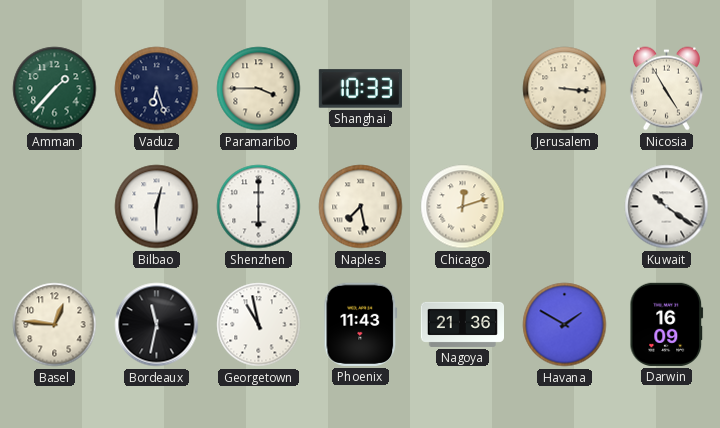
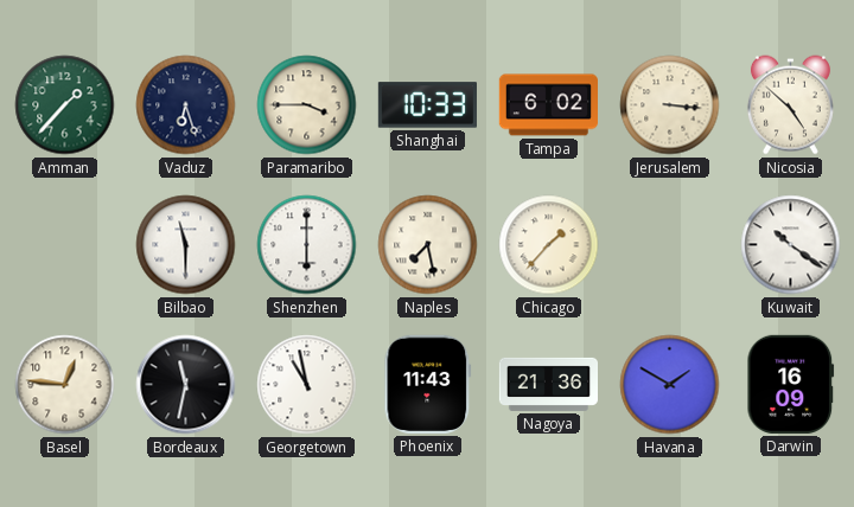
Tampa: none -> 6:02 (548, 105)
Nicosia: 4:55 -> 4:52 (790, 105)
Bilbao: 12:30 -> 11:30 (186, 245)
Chicago: 12:12 -> 1:37 (549, 245)
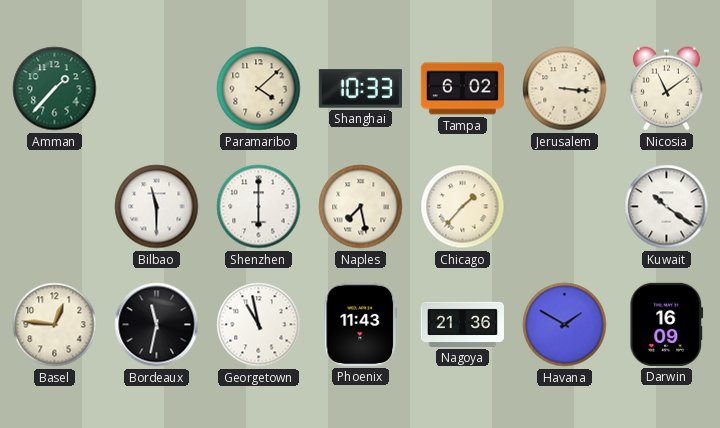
Vaduz: 6:27 -> none (186, 105)
Paramaribo: 3:45 -> 4:08 (259, 89)
Nicosia: 4:52 -> 11:09 (666, 89)
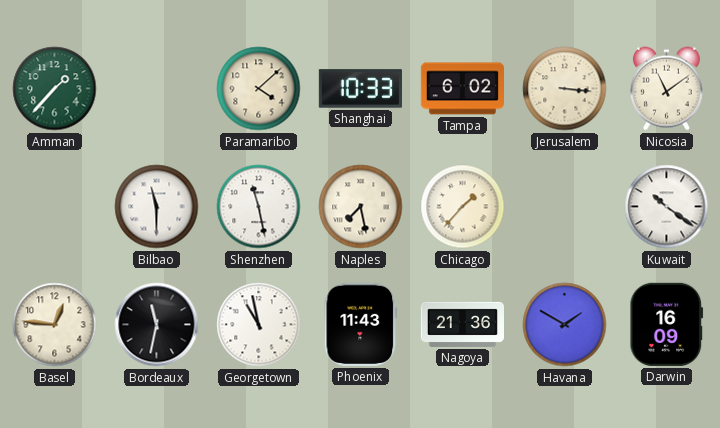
Shenzhen: 6:00 -> 11:28 (259, 207)
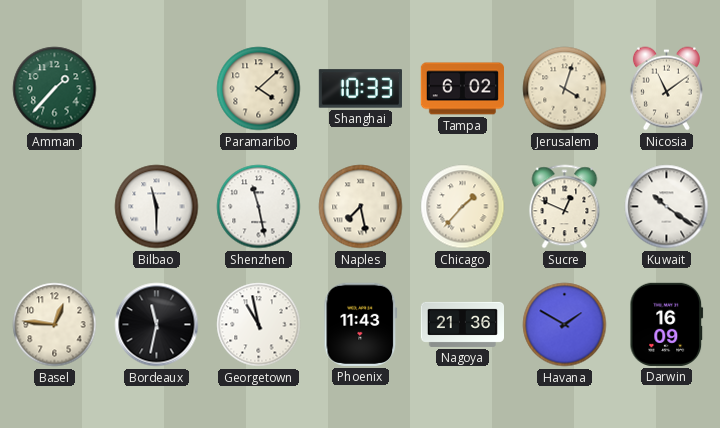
Jerusalem: 3:16 -> 4:03 (565, 89)
Sucre: none -> 12:49 (565, 207)
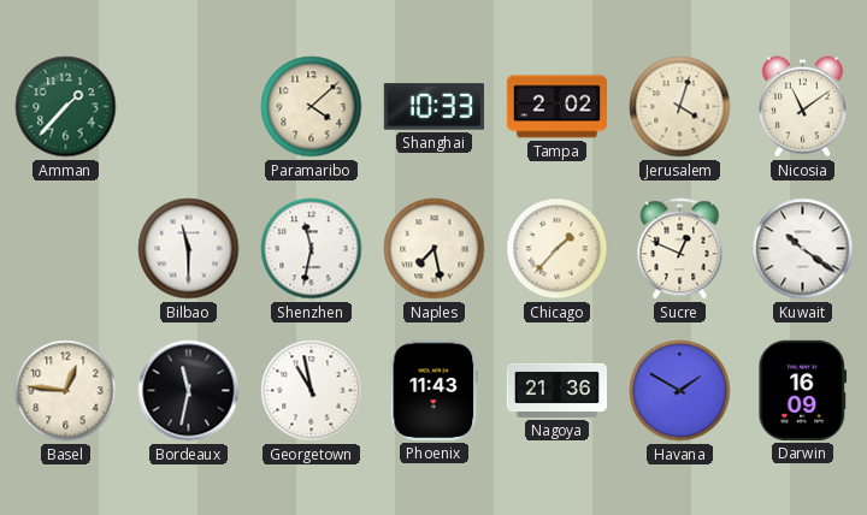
Tampa: 6:02 -> 2:02 (556, 107)
Shenzhen: 11:28 -> 11:32 (312, 249)
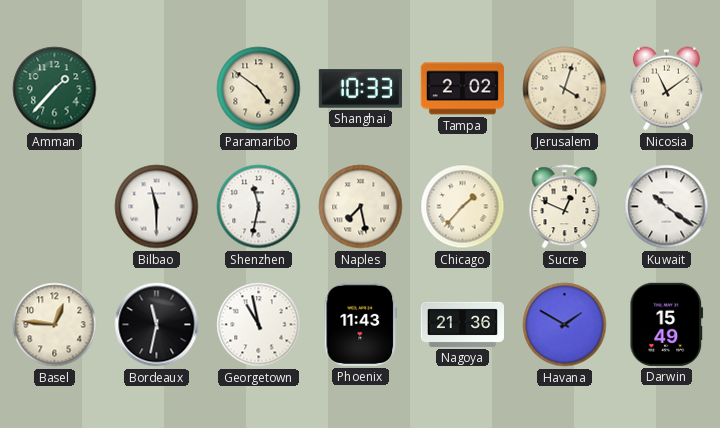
Paramaribo: 4:08 -> 4:51 (259, 89)
Darwin: 16:09 -> 15:49 (667, 324)
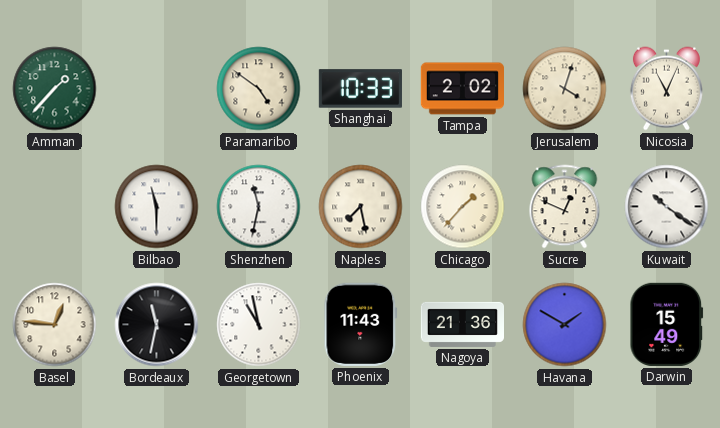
Nicosia: 11:09 -> 11:04 (666, 89)
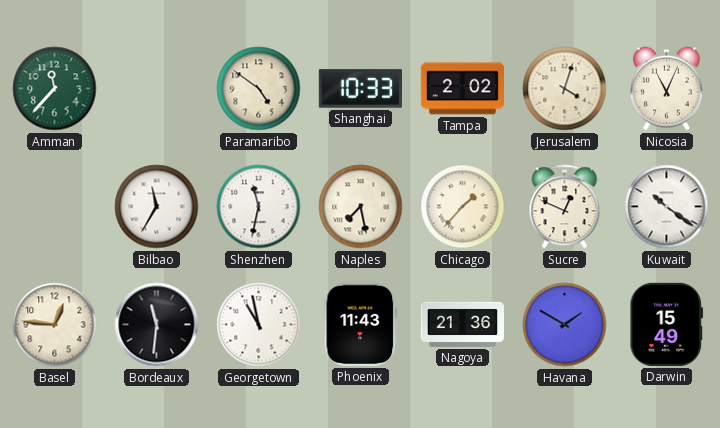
Amman: 1:37 -> 11:37 (55, 89)
Bilbao: 11:30 -> 11:35 (157, 207)
Bordeaux: 11:32 -> 11:31 (157, 325)
